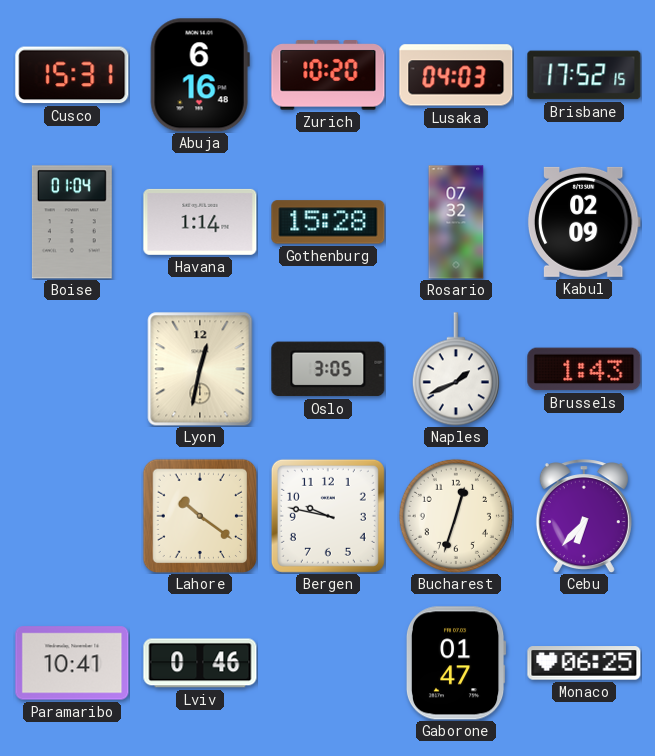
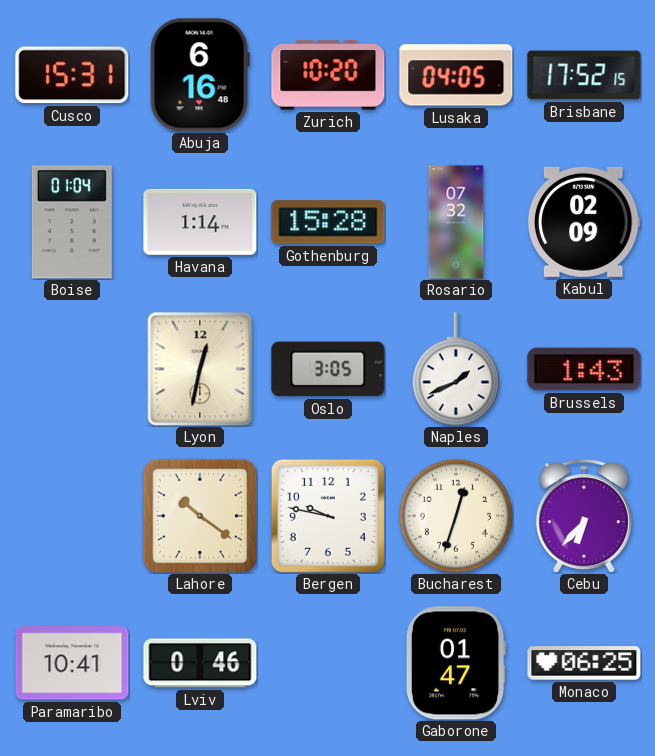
Lusaka: 04:03 -> 04:05 (456, 75)
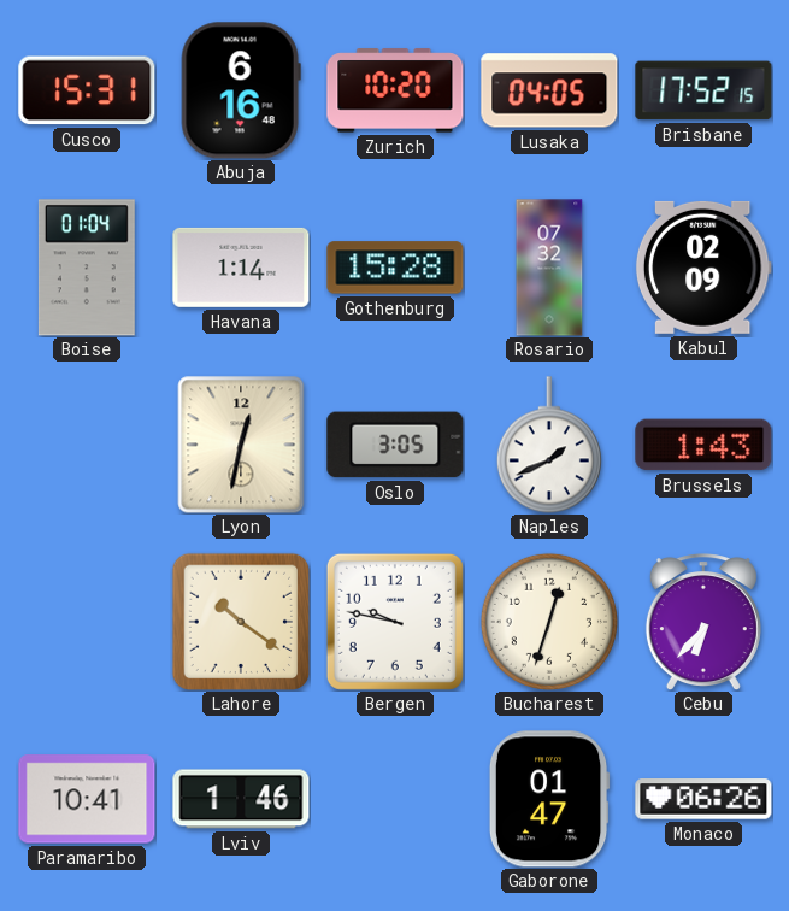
Lviv: 0:46 -> 1:46 (241, 799)
Monaco: 06:25 -> 06:26 (703, 799)
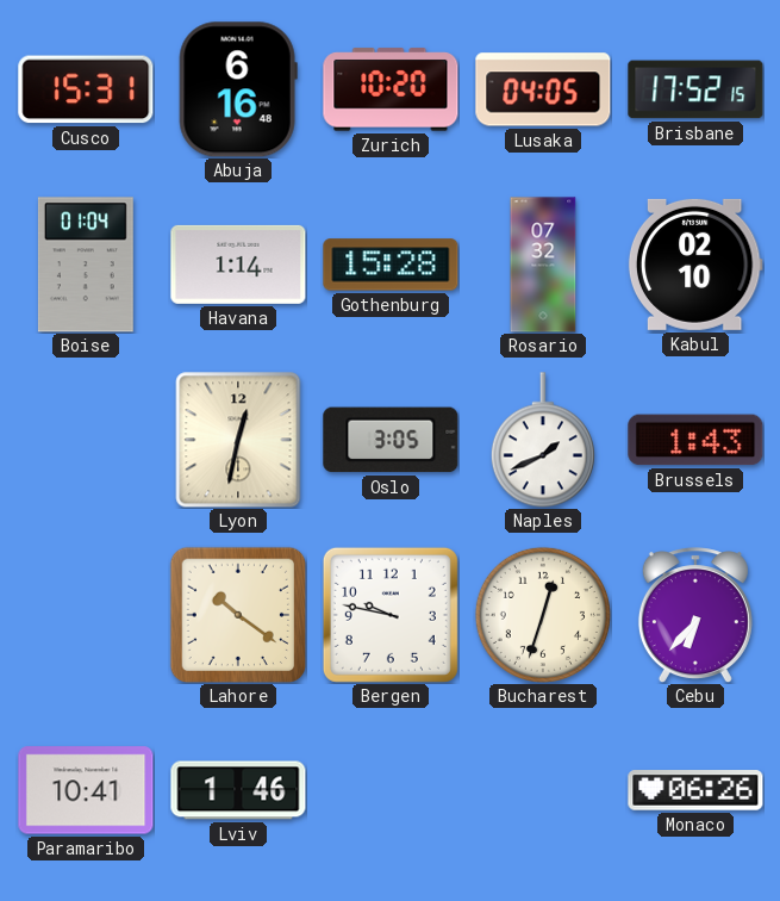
Kabul: 02:09 -> 02:10 (695, 265)
Gaborone: 01:47 -> none (549, 799)
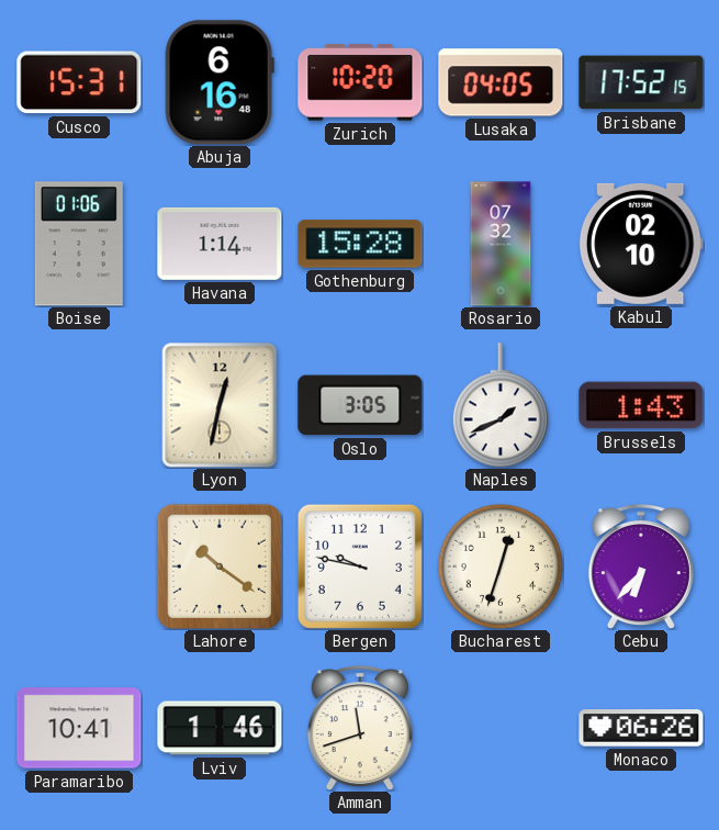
Boise: 01:04 -> 01:06 (79, 244)
Amman: none -> 11:42 (360, 728)
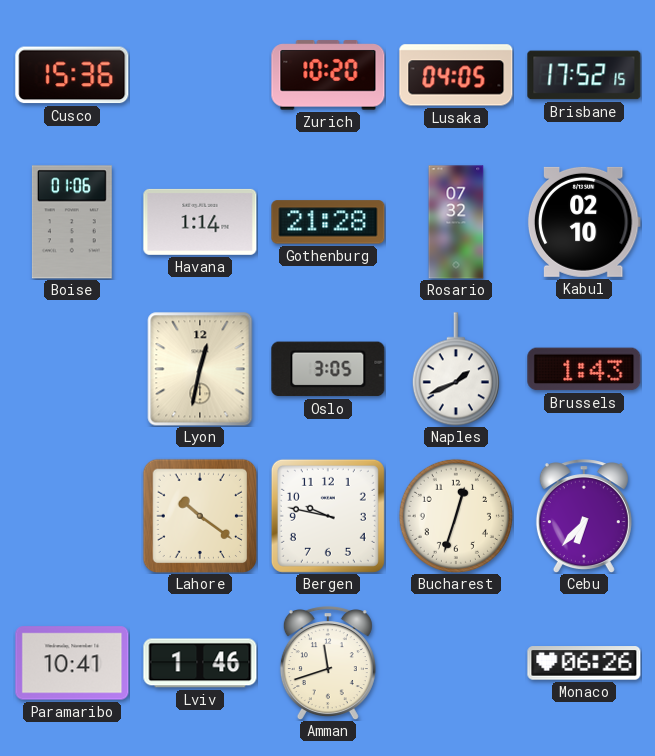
Cusco: 15:31 -> 15:36 (72, 75)
Abuja: 6:16 -> none (220, 82)
Gothenburg: 15:28 -> 21:28 (328, 222)
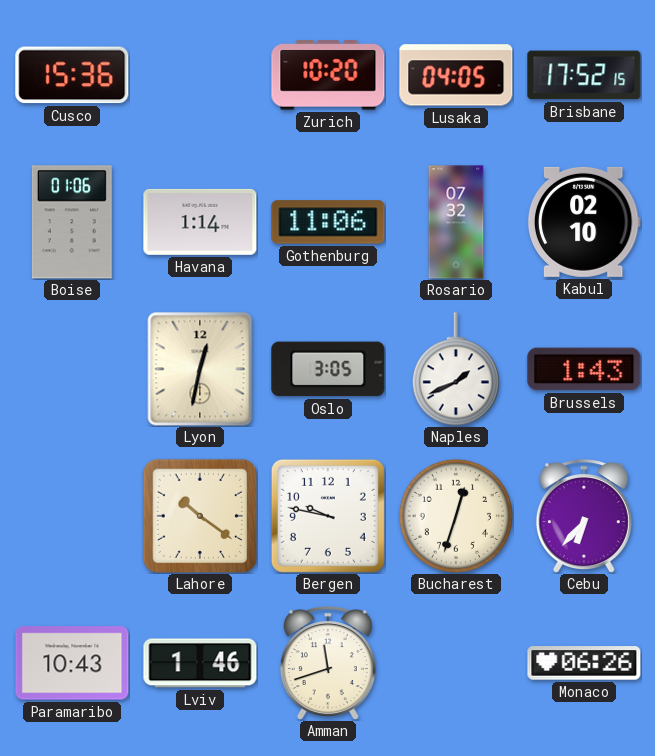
Gothenburg: 21:28 -> 11:06 (328, 222)
Paramaribo: 10:41 -> 10:43 (72, 663)
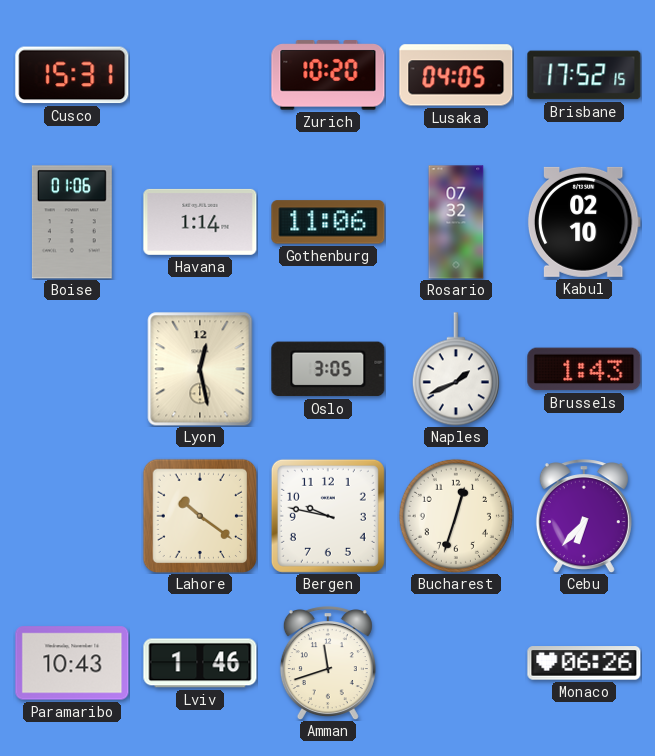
Cusco: 15:36 -> 15:31 (72, 75)
Lyon: 12:32 -> 12:28 (200, 369)
